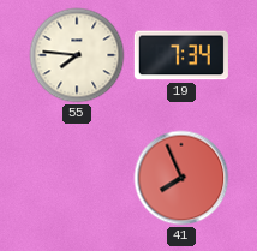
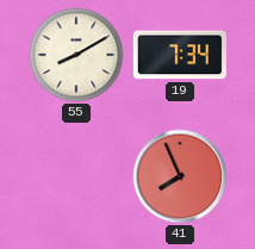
55: 7:46 -> 8:10 (76, 55)
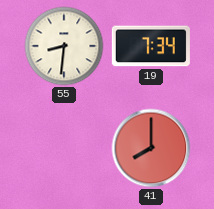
55: 8:10 -> 8:31 (64, 46)
41: 7:56 -> 8:00 (151, 148)
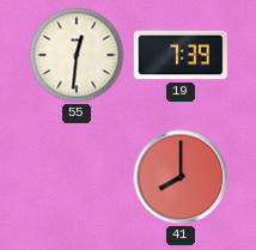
55: 8:31 -> 12:31 (77, 55)
19: 7:34 -> 7:39 (181, 55)
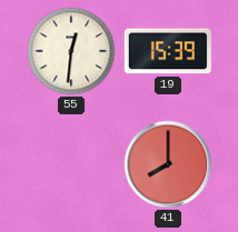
19: 7:39 -> 15:39 (168, 51)
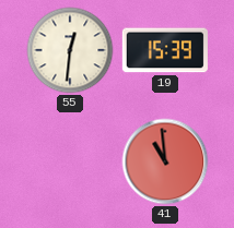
41: 8:00 -> 10:59 (165, 161)
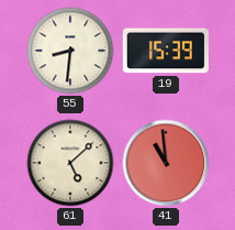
55: 12:31 -> 8:31 (70, 51)
61: none -> 5:08 (70, 163)
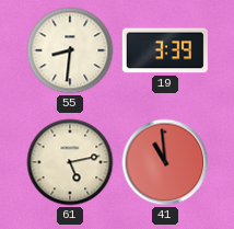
19: 15:39 -> 3:39 (165, 50)
61: 5:08 -> 5:13 (70, 162)
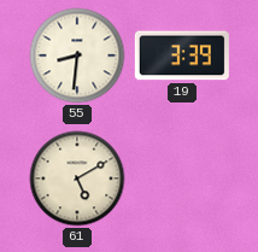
61: 5:13 -> 5:10 (77, 178)
41: 10:59 -> none (165, 162)
